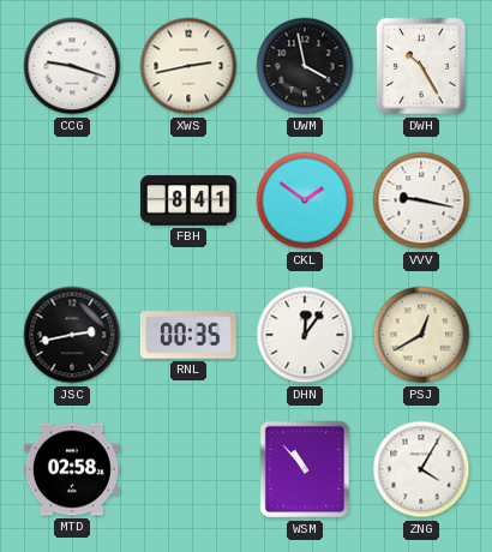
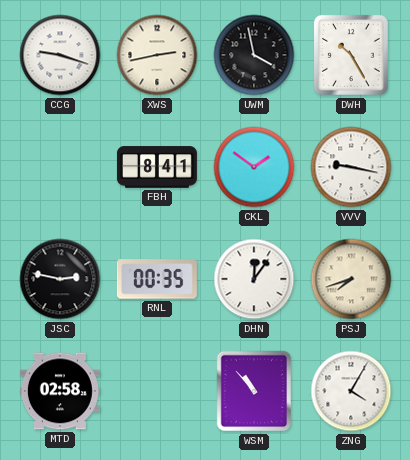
JSC: 2:43 -> 2:47 (60, 279)
PSJ: 12:40 -> 7:42 (351, 279)
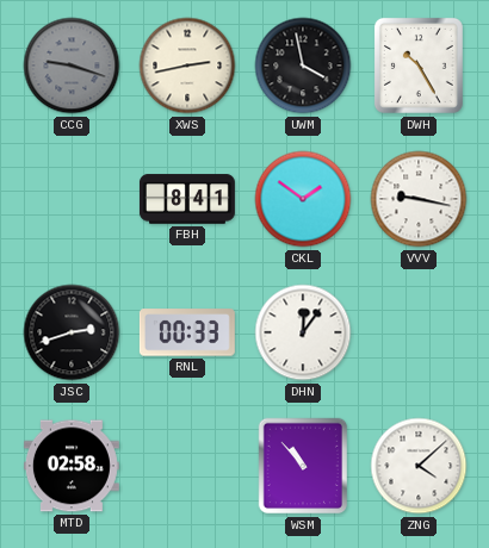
CCG dial: white -> grey (72, 66)
JSC: 2:47 -> 2:42 (72, 332)
RNL: 00:35 -> 00:33 (187, 332)
PSJ: 7:42 -> none (351, 279)
ZNG: 4:05 -> 4:08 (419, 466)
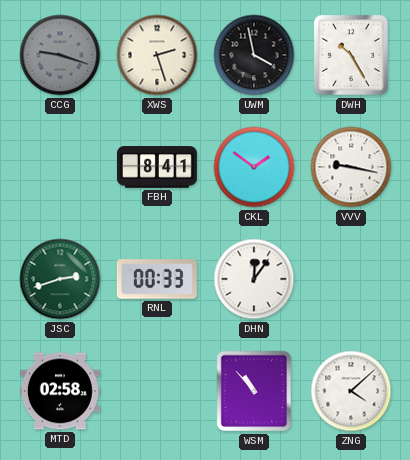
XWS: 2:43 -> 2:27 (157, 55)
JSC dial: black -> green (60, 279)
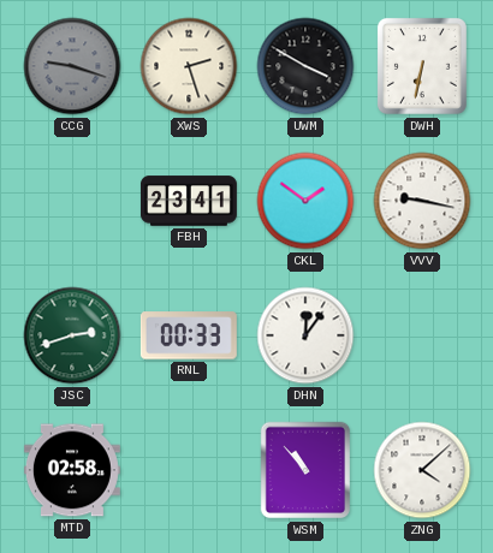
UWM: 3:58 -> 3:50 (305, 66)
DWH: 10:25 -> 6:32 (422, 66)
FBH: 8:41 -> 23:41 (189, 201)
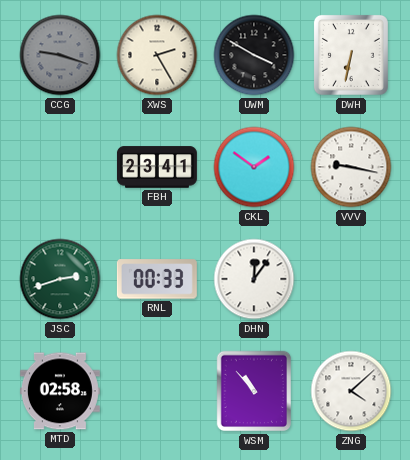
XWS: 2:27 -> 2:25 (157, 55)
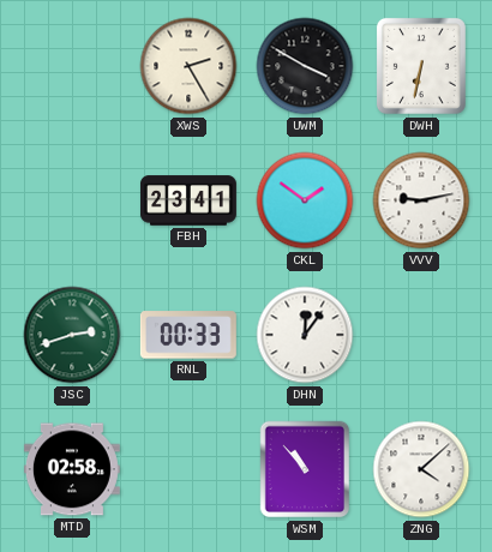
CCG: 9:18 -> none (60, 55)
VVV: 9:17 -> 9:13 (421, 200)
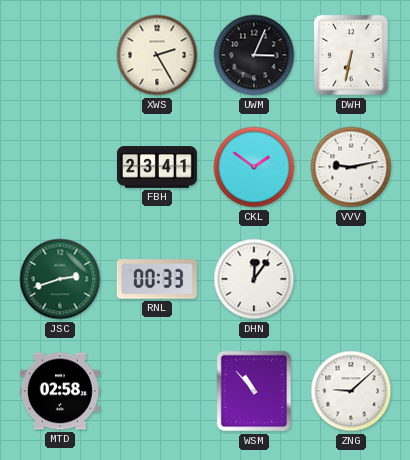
UWM: 3:50 -> 3:04 (254, 55)
ZNG: 4:08 -> 9:08 (351, 391)
